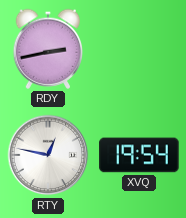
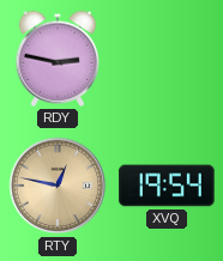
RDY: 2:43 -> 2:47 (56, 59)
RTY dial: white -> champagne (58, 186)
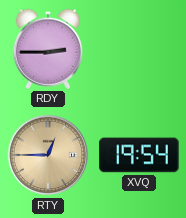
RDY: 2:47 -> 2:45 (47, 49)
RTY: 12:47 -> 12:45 (48, 155)
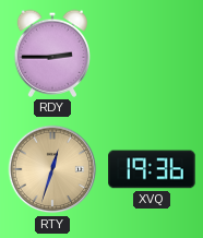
RTY: 12:45 -> 12:33 (52, 169)
XVQ: 19:54 -> 19:36 (152, 169)
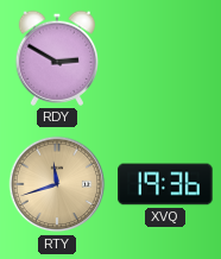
RDY: 2:45 -> 2:50 (56, 58)
RTY: 12:33 -> 11:42 (57, 184)
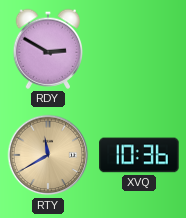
RTY: 11:42 -> 11:40 (48, 155)
XVQ: 19:36 -> 10:36 (139, 155)
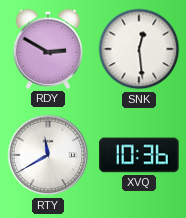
SNK: none -> 12:29 (139, 49)
RTY dial: champagne -> white (48, 155)
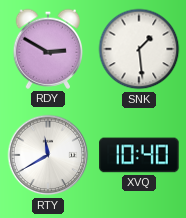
SNK: 12:29 -> 1:29 (139, 49)
XVQ: 10:36 -> 10:40 (139, 155)
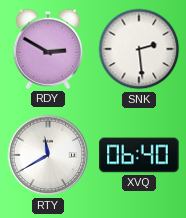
SNK: 1:29 -> 2:29 (139, 49)
XVQ: 10:40 -> 06:40 (139, 155)
